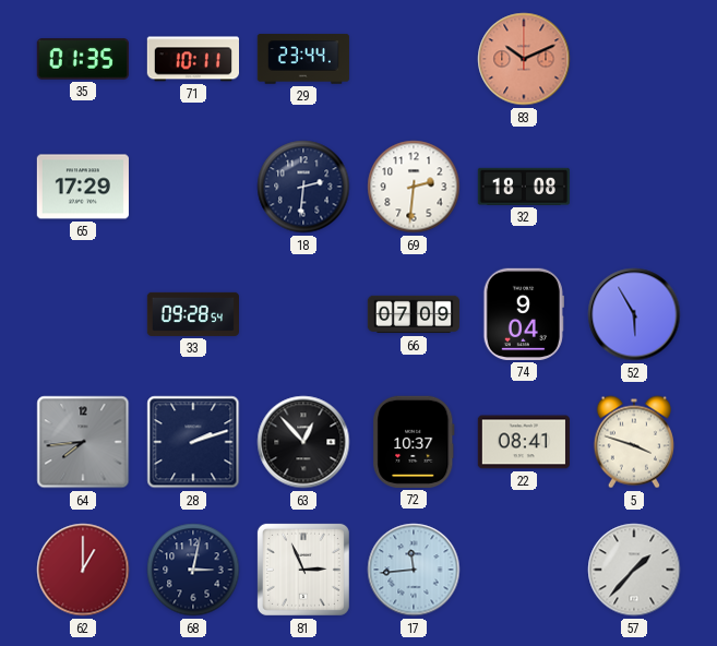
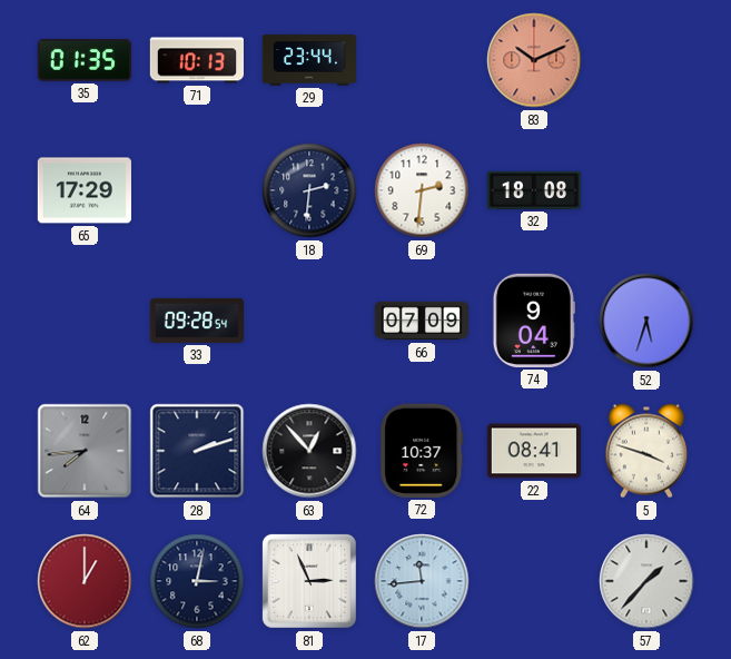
71: 10:11 -> 10:13 (196, 60)
52: 5:55 -> 5:33 (646, 321)
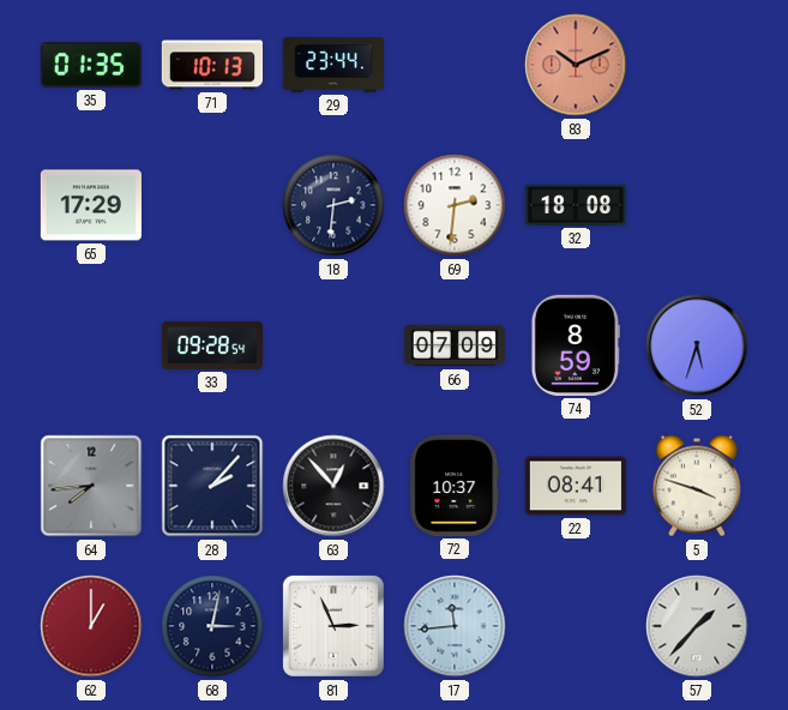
74: 9:04 -> 8:59 (576, 345)
28: 2:12 -> 2:07 (212, 486)
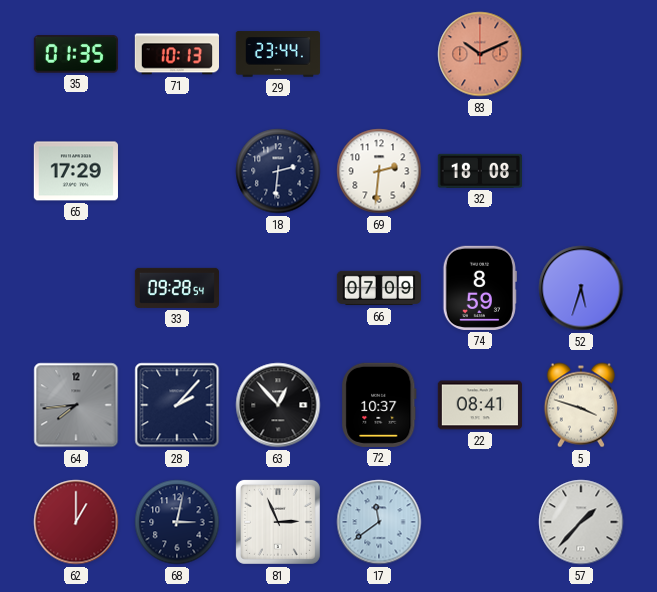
17: 11:44 -> 11:39 (379, 522)
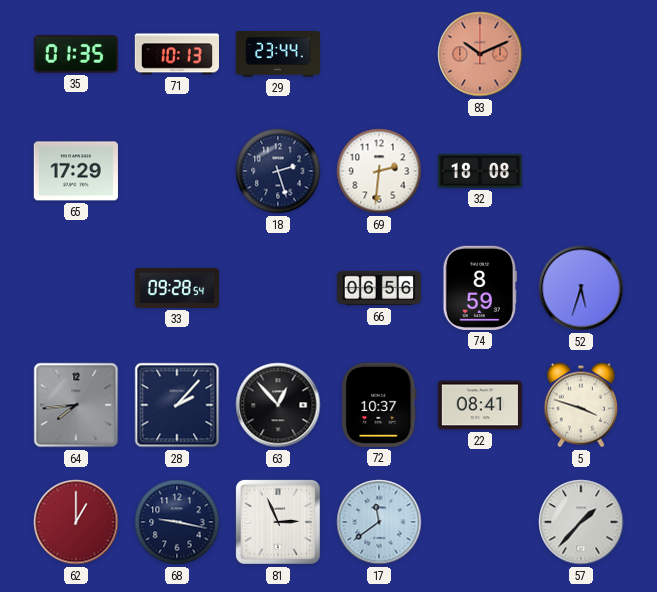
18: 2:31 -> 2:27 (278, 171)
66: 07:09 -> 06:56 (378, 288)
68: 3:02 -> 9:17 (177, 522)
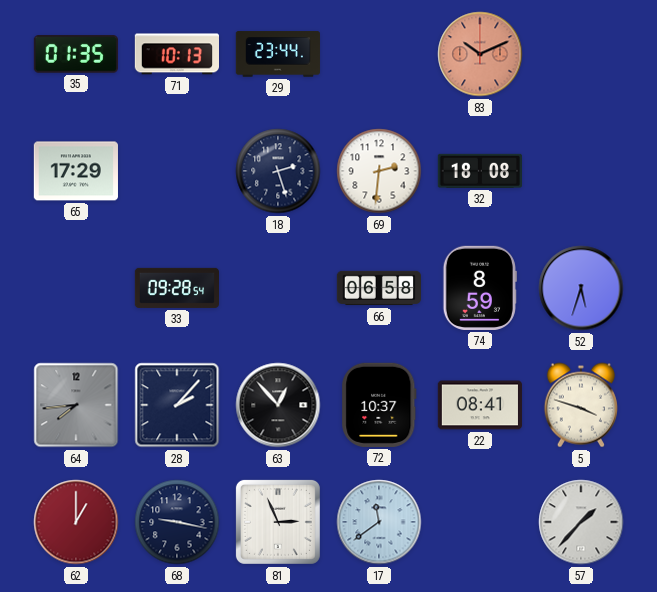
66: 06:56 -> 06:58 (378, 288)
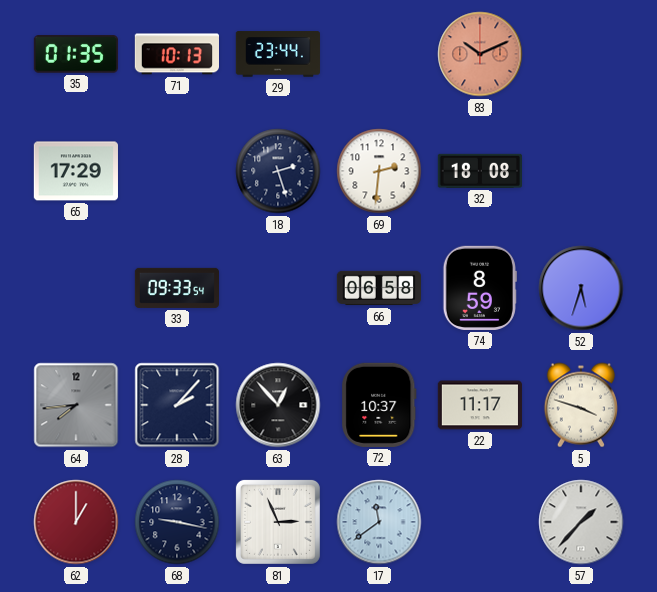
33: 09:28 -> 09:33 (176, 288)
22: 08:41 -> 11:17 (480, 405)
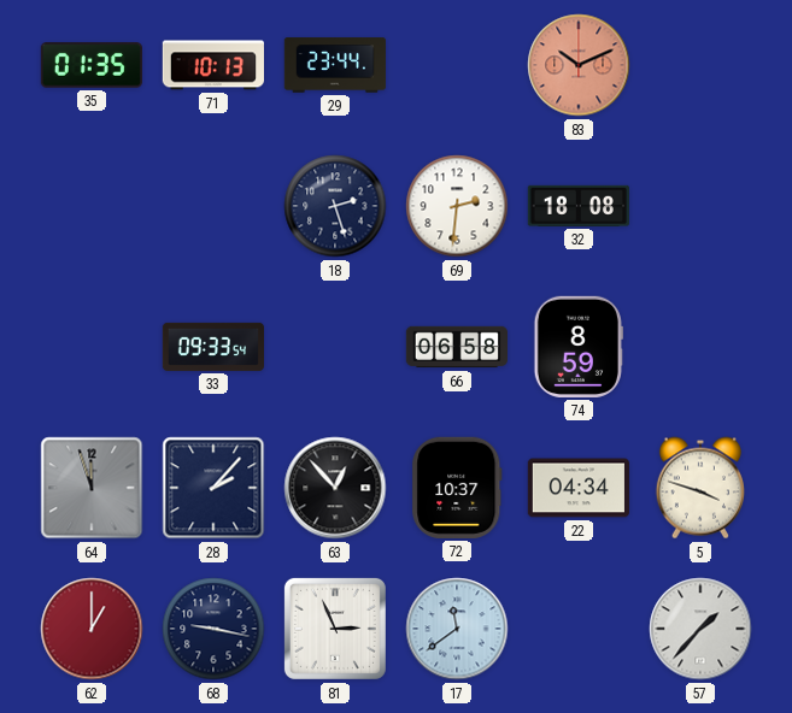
65: 17:29 -> none (76, 171)
52: 5:33 -> none (581, 288)
64: 7:44 -> 11:57 (92, 488)
22: 11:17 -> 04:34 (579, 488)
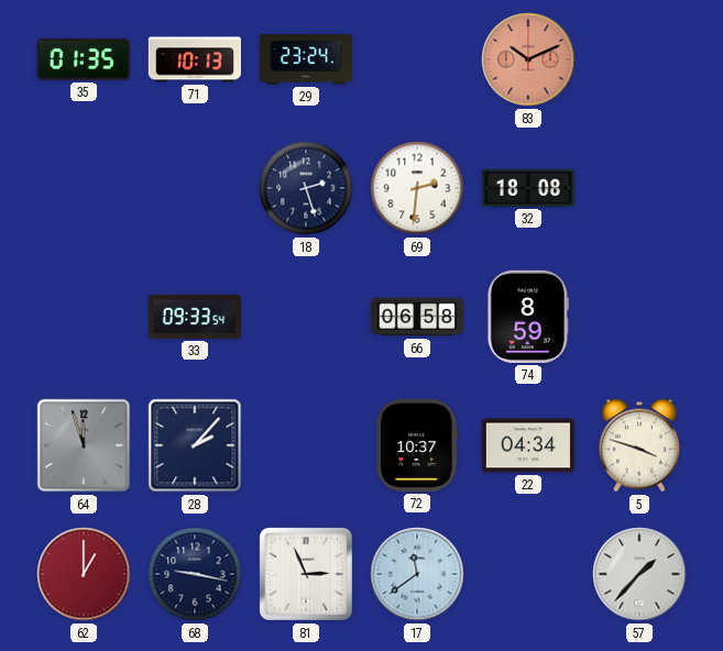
29: 23:44 -> 23:24 (306, 59)
63: 12:53 -> none (335, 488)
